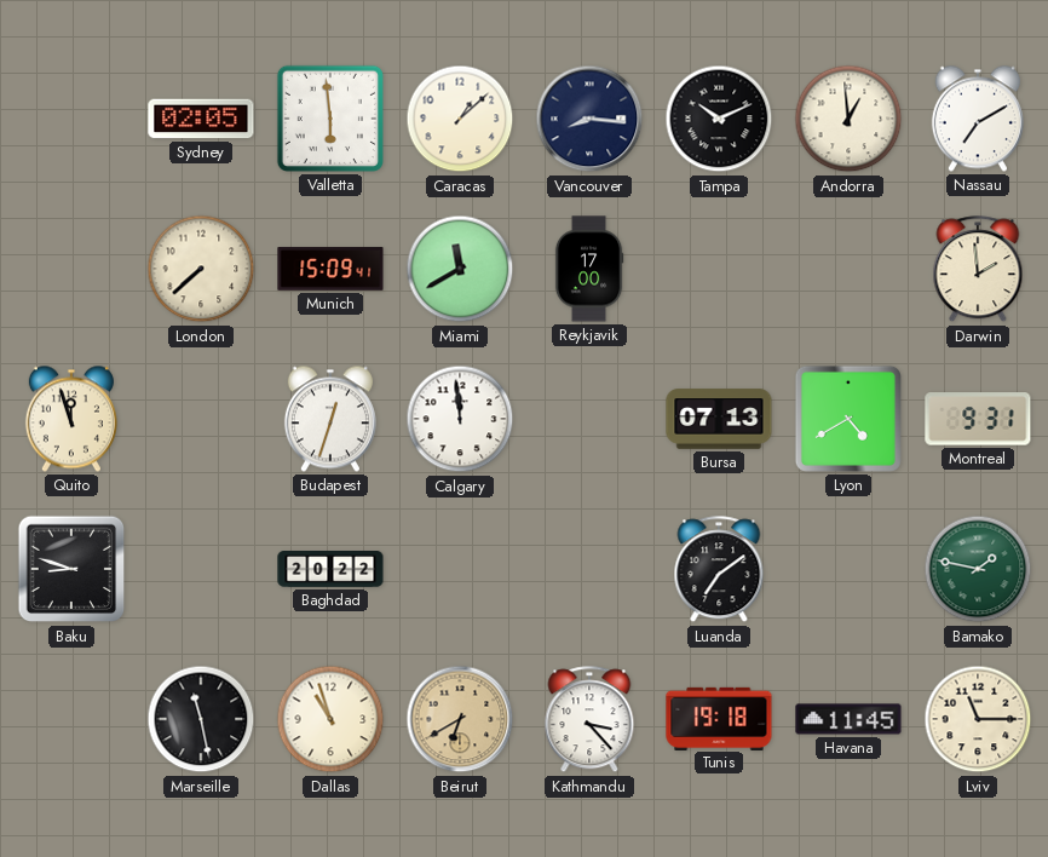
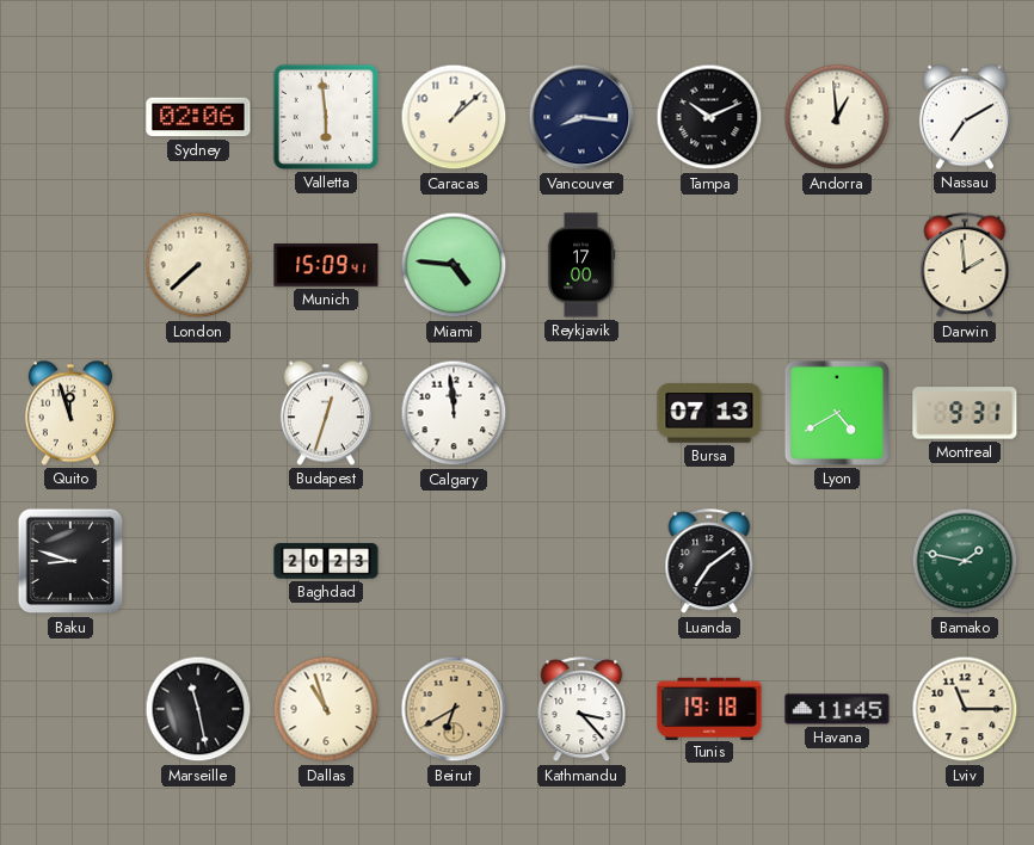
Sydney: 02:05 -> 02:06 (198, 117)
Miami: 11:40 -> 4:46 (454, 265)
Baghdad: 20:22 -> 20:23 (326, 562)
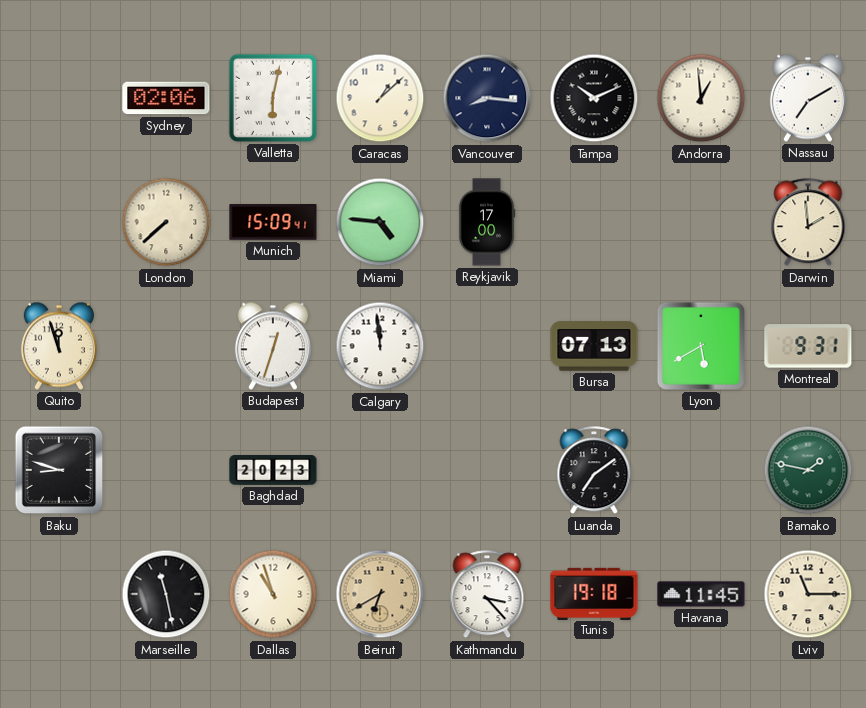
Valletta: 5:59 -> 6:02 (273, 98)
Lyon: 4:40 -> 5:40 (701, 346)
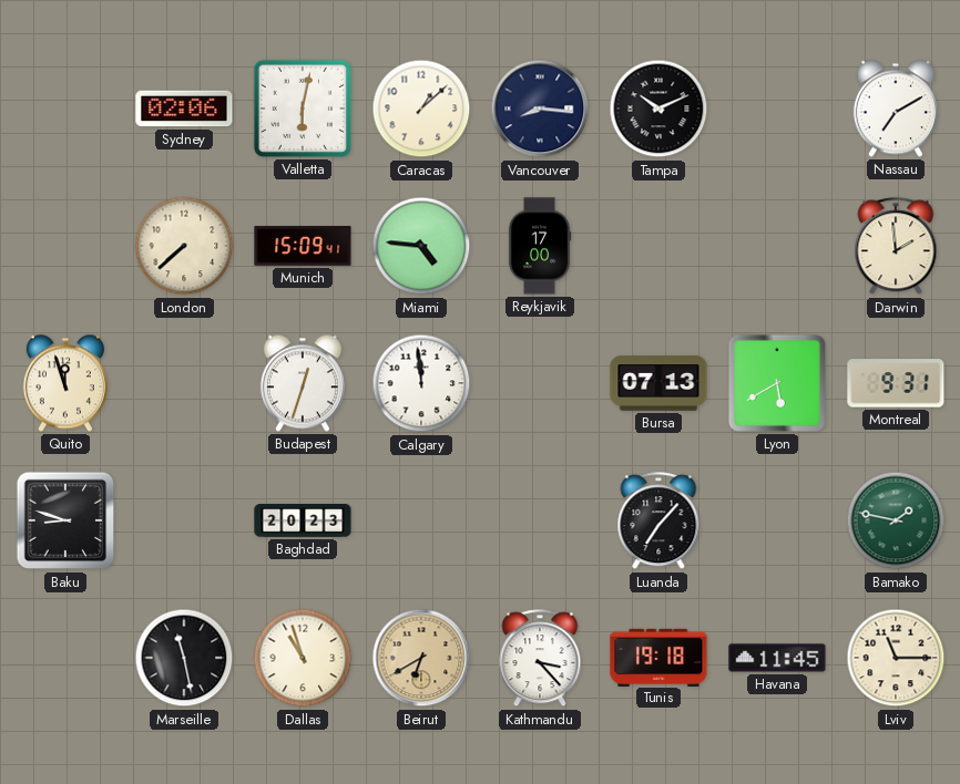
Andorra: 12:59 -> none (701, 98)
Luanda: 7:09 -> 7:07 (658, 522)
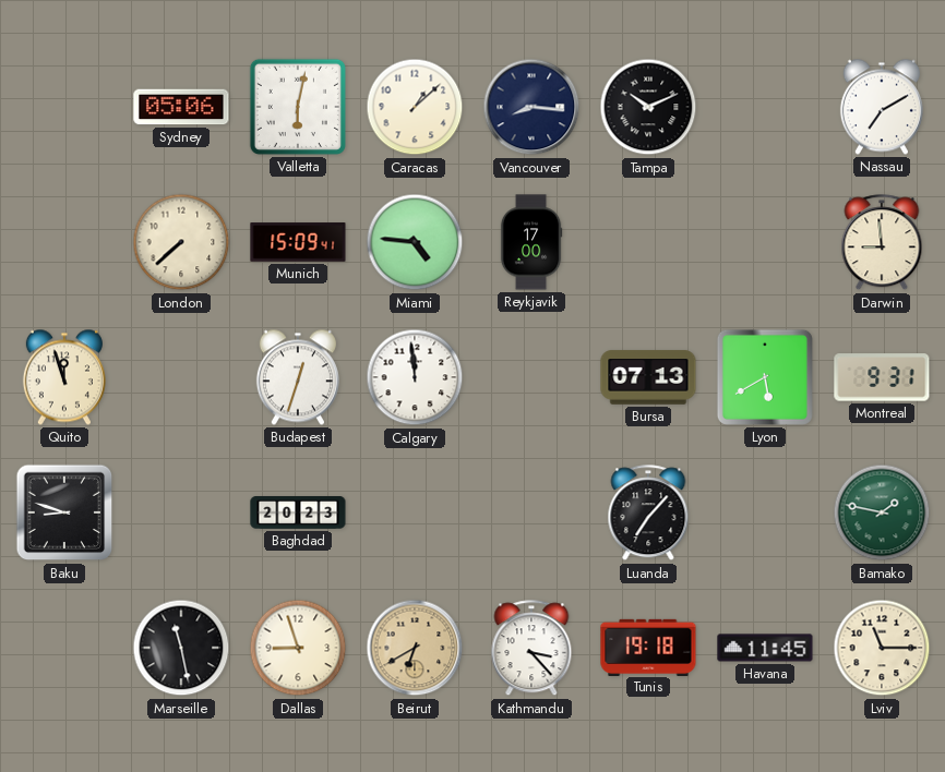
Sydney: 02:06 -> 05:06 (181, 107)
Darwin: 1:59 -> 8:59 (882, 243)
Dallas: 10:57 -> 8:57 (298, 648)
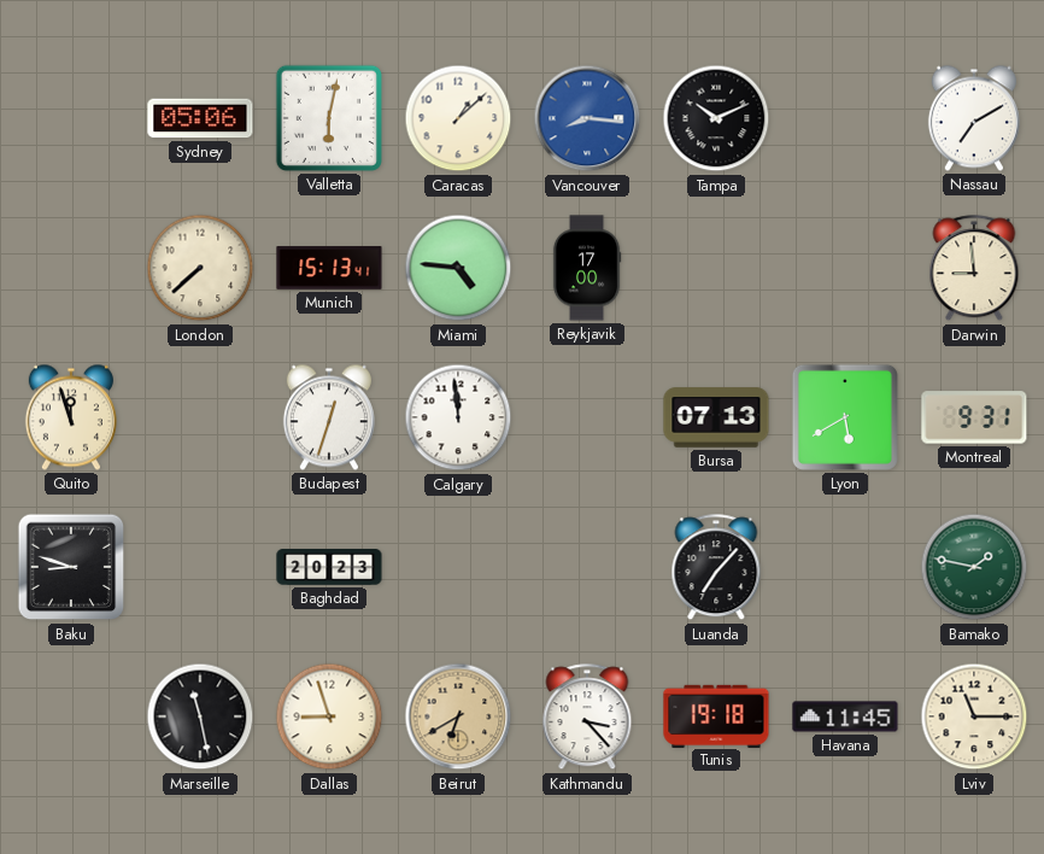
Vancouver dial: navy -> blue (587, 118)
Munich: 15:09 -> 15:13 (329, 268)
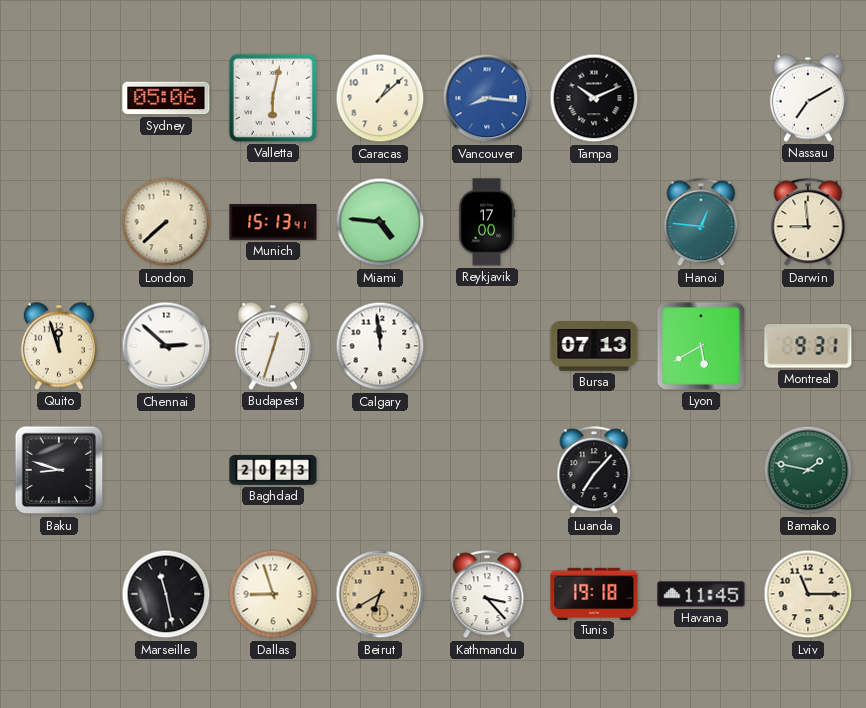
Hanoi: none -> 12:46 (701, 223)
Chennai: none -> 2:52 (166, 346)
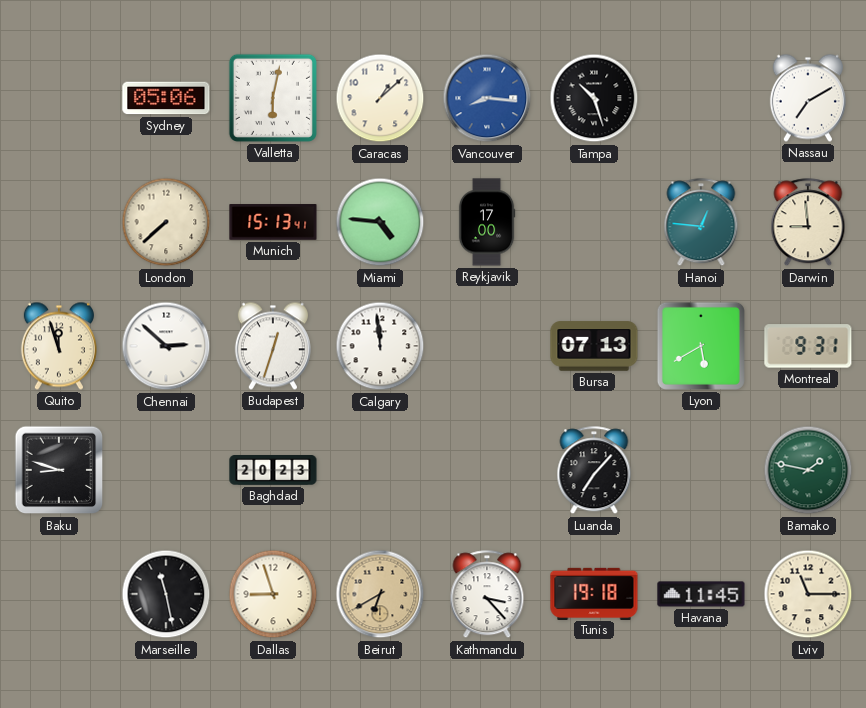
Tampa: 10:11 -> 10:27 (594, 98)
